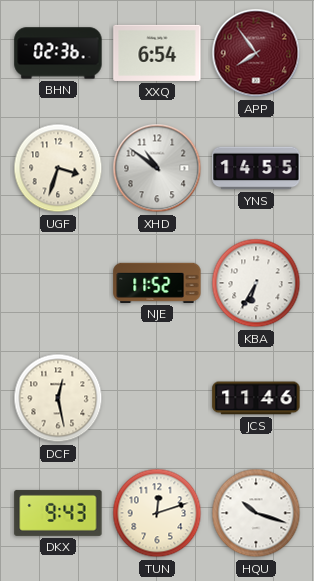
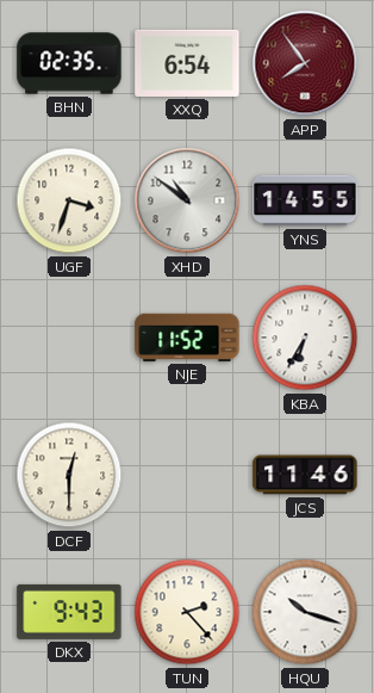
BHN: 02:36 -> 02:35 (69, 63)
DCF: 12:28 -> 12:30 (69, 475)
TUN: 12:12 -> 2:23 (187, 612)
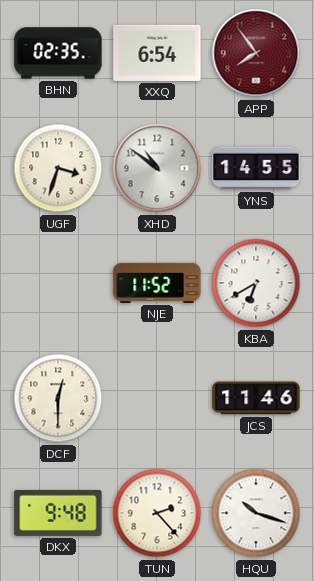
KBA: 6:35 -> 6:40 (256, 283)
DKX: 9:43 -> 9:48 (58, 513)
